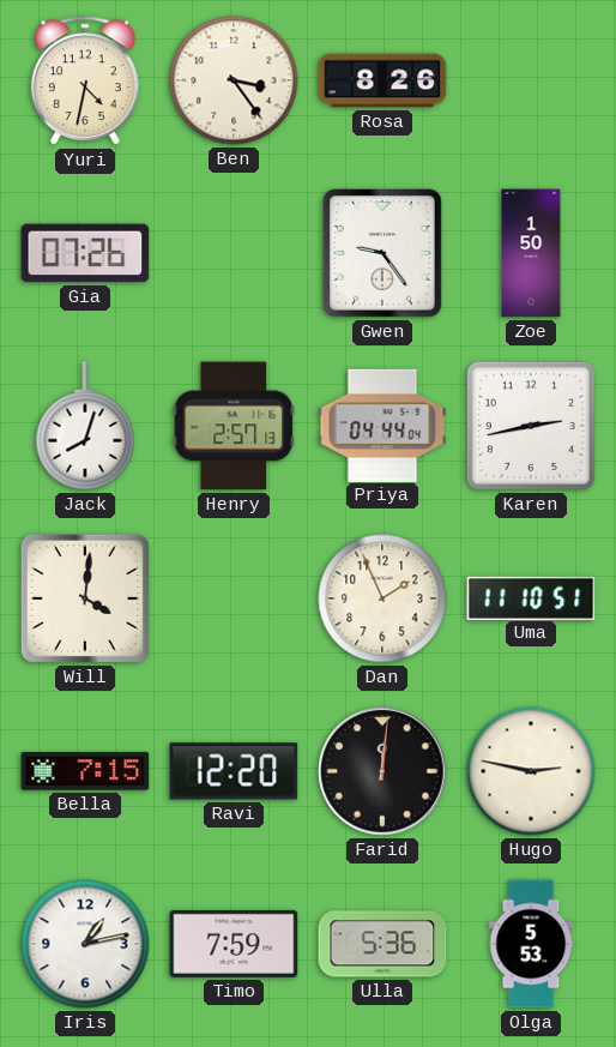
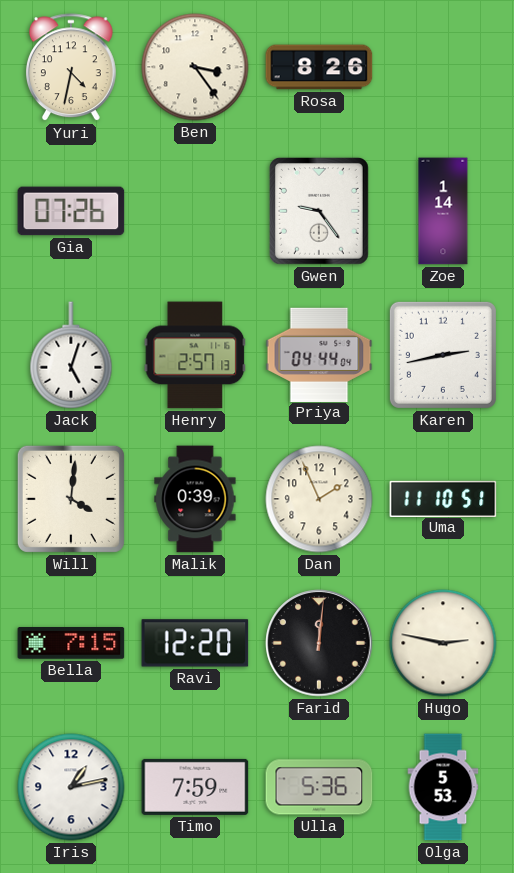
Zoe: 1:50 -> 1:14 (443, 211)
Jack: 8:03 -> 5:03 (71, 355)
Malik: none -> 0:39 (195, 499)
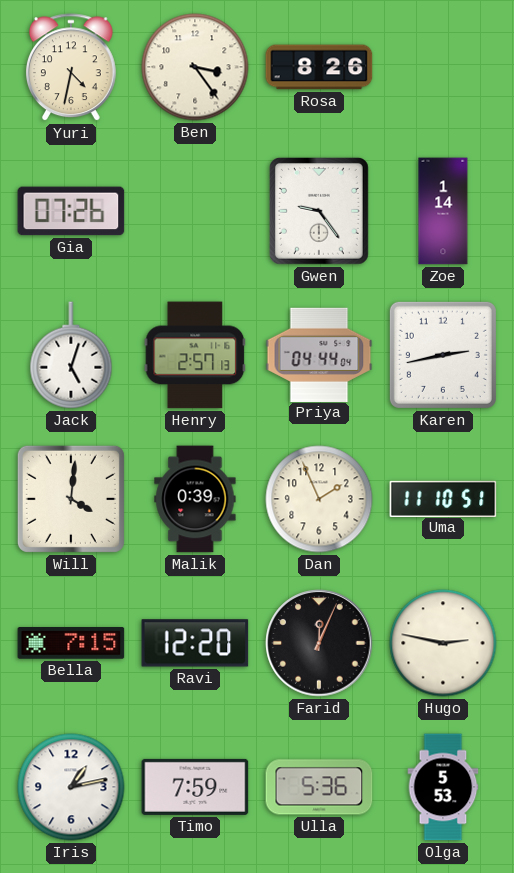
Farid: 12:01 -> 12:04 (319, 643)
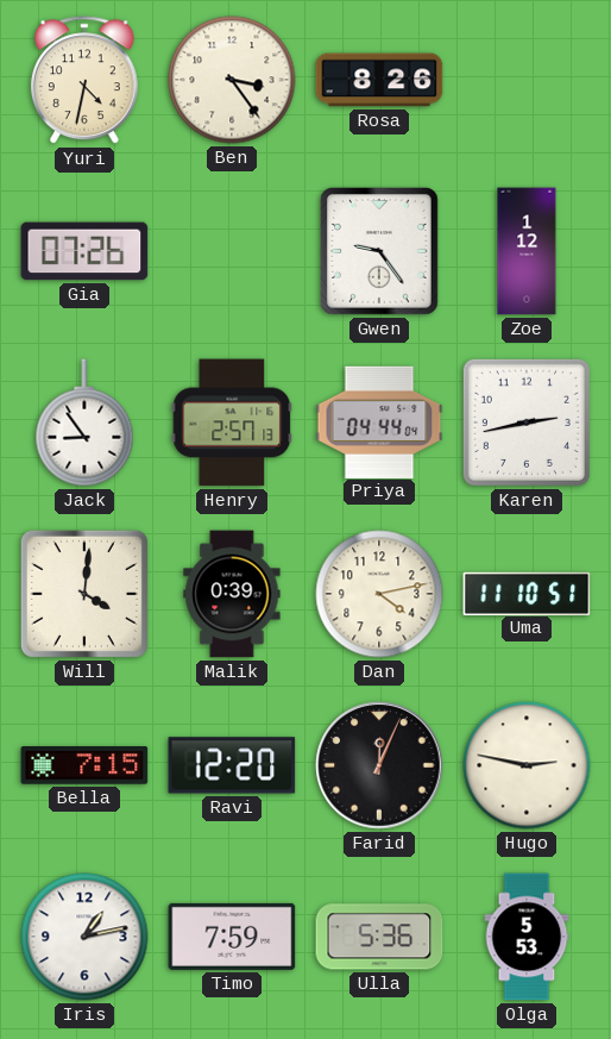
Zoe: 1:14 -> 1:12 (527, 251)
Jack: 5:03 -> 8:54 (84, 423)
Dan: 1:56 -> 4:13 (379, 594)
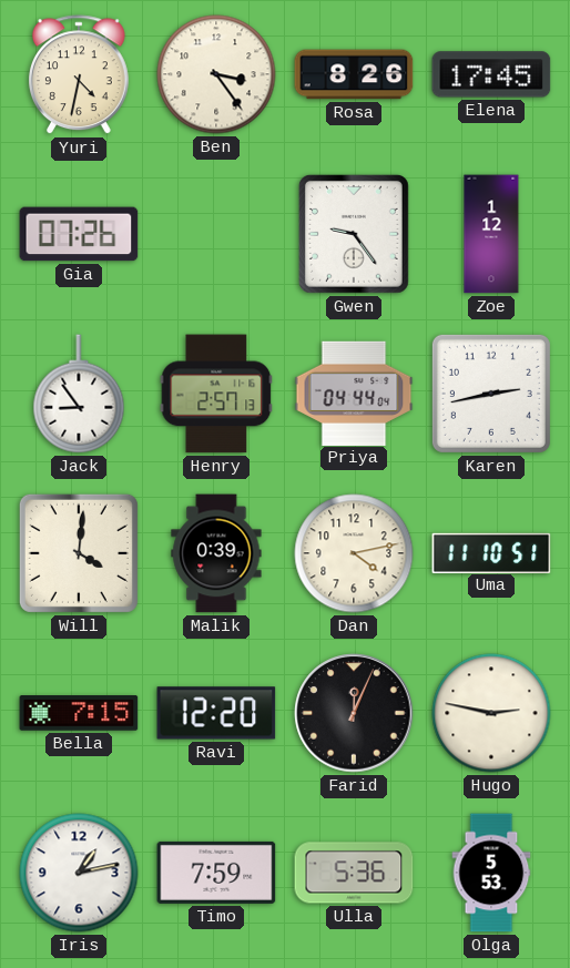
Elena: none -> 17:45 (491, 74)
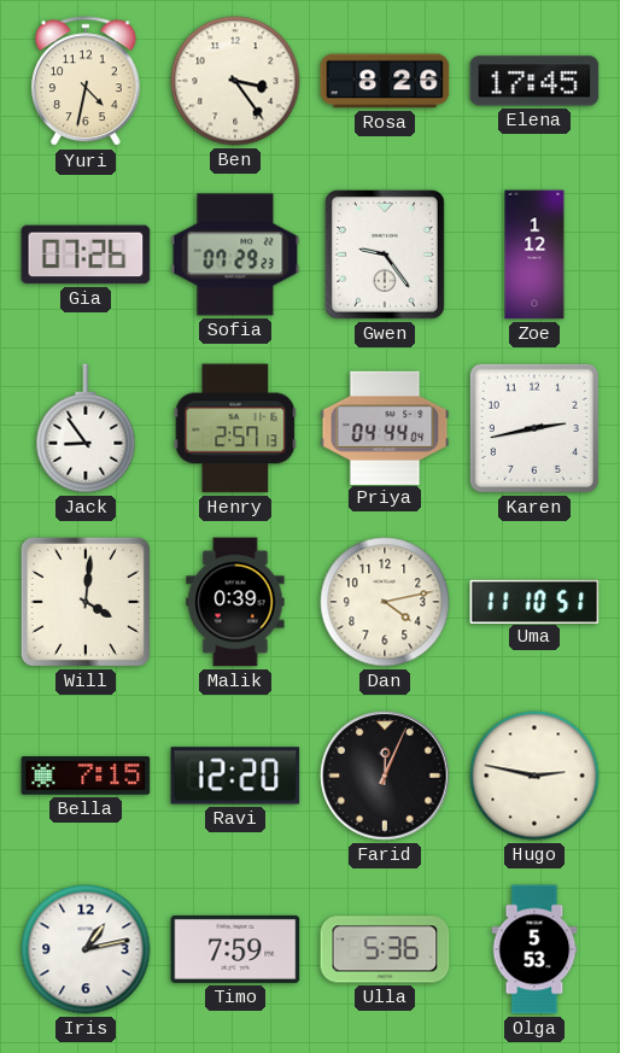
Sofia: none -> 07:29 (235, 255)
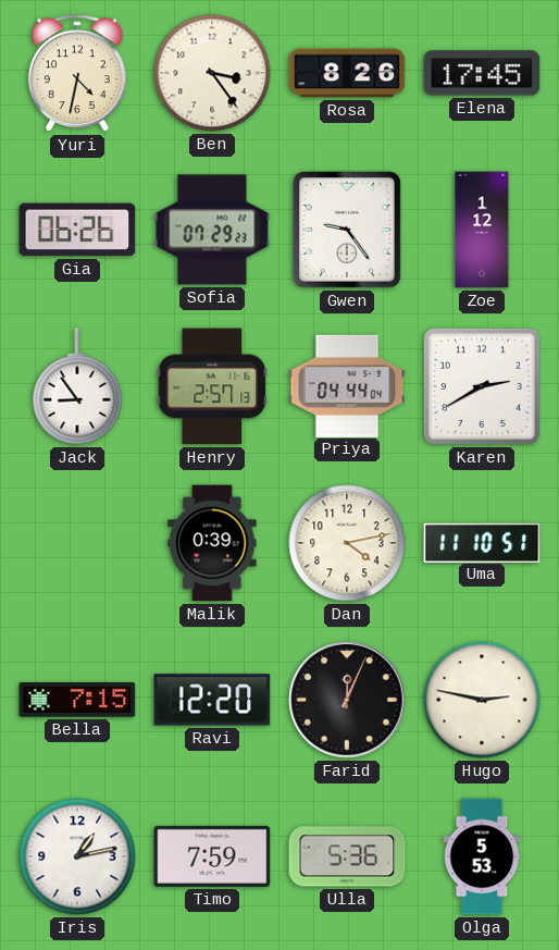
Gia: 07:26 -> 06:26 (77, 230)
Karen: 2:43 -> 2:40 (482, 386)
Will: 4:01 -> none (86, 602)
